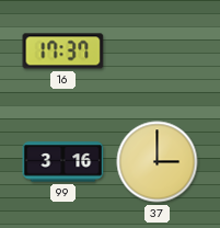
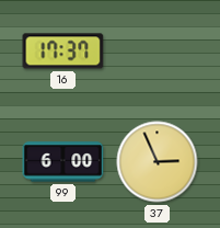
99: 3:16 -> 6:00 (63, 162)
37: 3:00 -> 2:56 (158, 162)
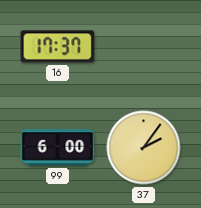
37: 2:56 -> 2:06 (144, 148)
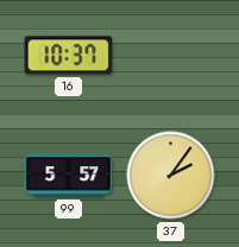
16: 17:37 -> 10:37 (69, 56)
99: 6:00 -> 5:57 (69, 176)
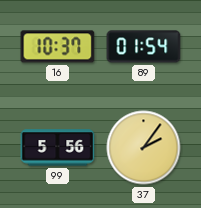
89: none -> 01:54 (144, 47)
99: 5:57 -> 5:56 (58, 148)
